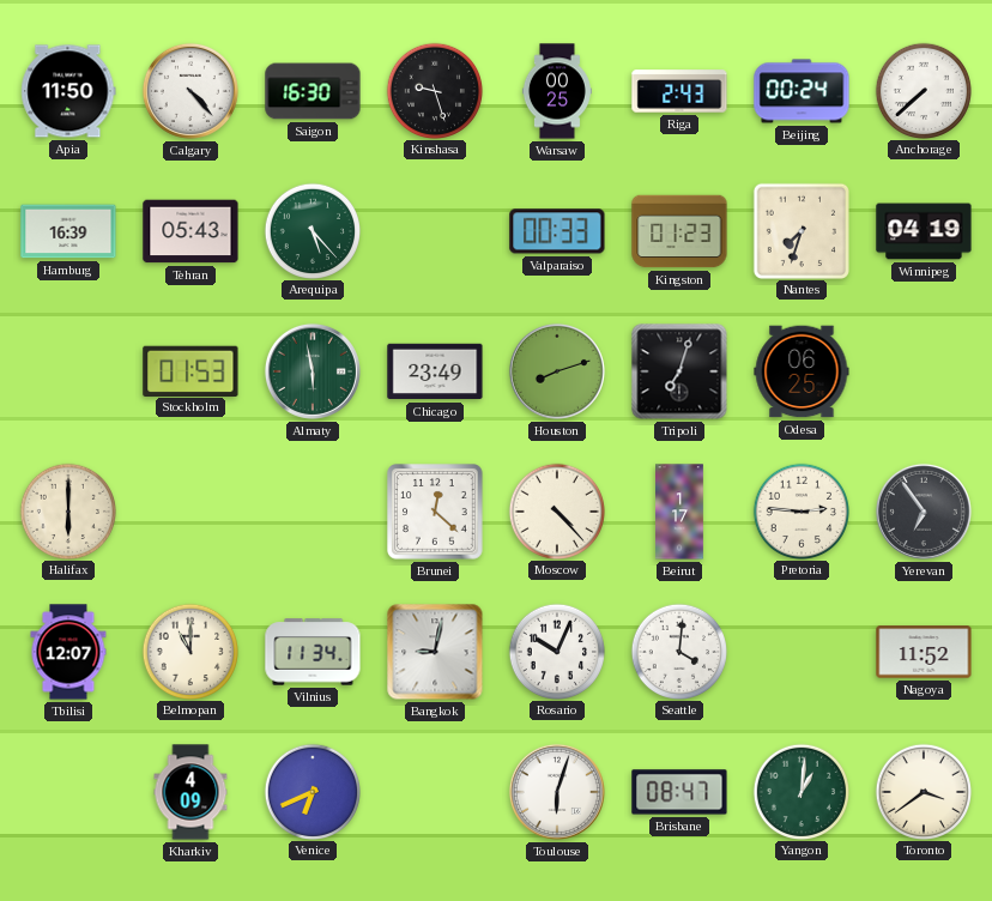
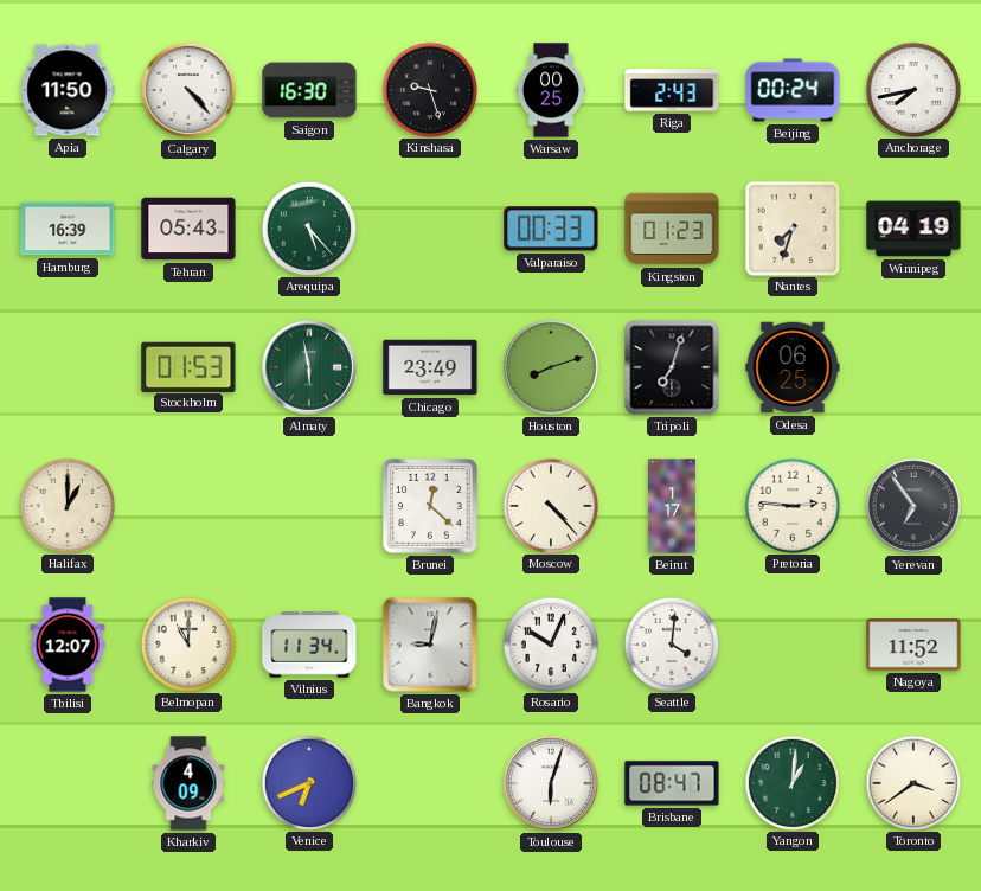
Anchorage: 7:38 -> 7:43 (913, 89)
Halifax: 6:00 -> 1:00 (68, 505)
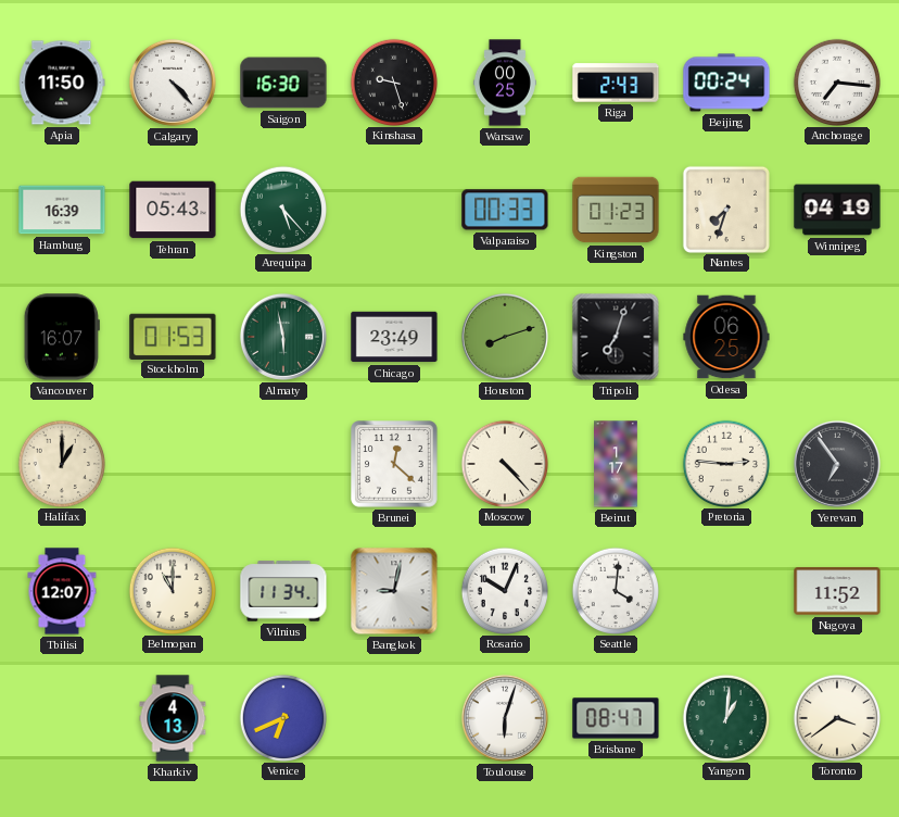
Anchorage: 7:43 -> 7:16 (837, 81)
Vancouver: none -> 16:07 (62, 337)
Kharkiv: 4:09 -> 4:13 (173, 718)
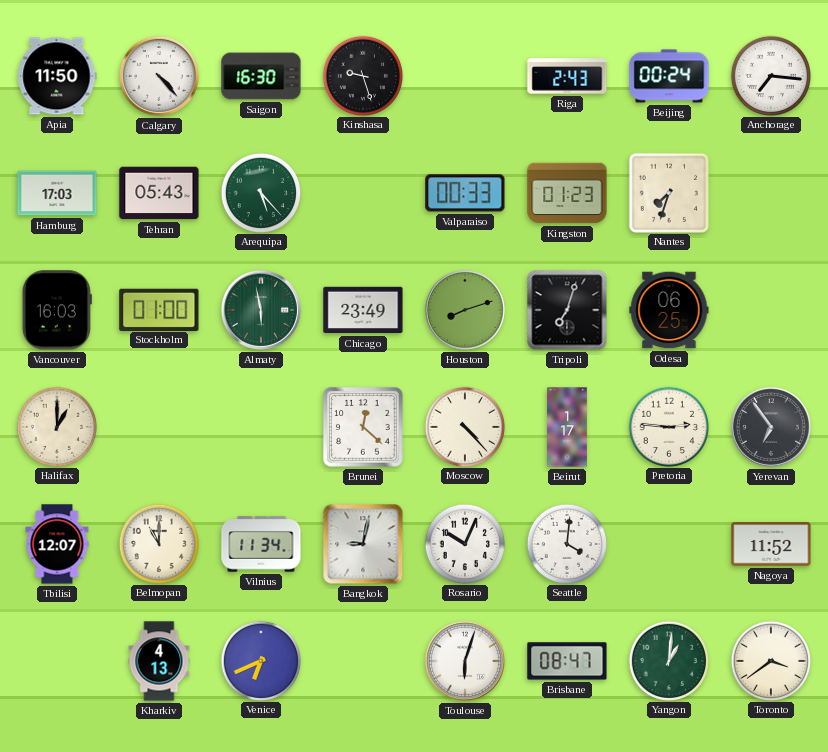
Warsaw: 00:25 -> none (505, 83)
Hamburg: 16:39 -> 17:03 (57, 193)
Winnipeg: 04:19 -> none (837, 210)
Vancouver: 16:07 -> 16:03 (57, 310)
Stockholm: 01:53 -> 01:00 (159, 309)
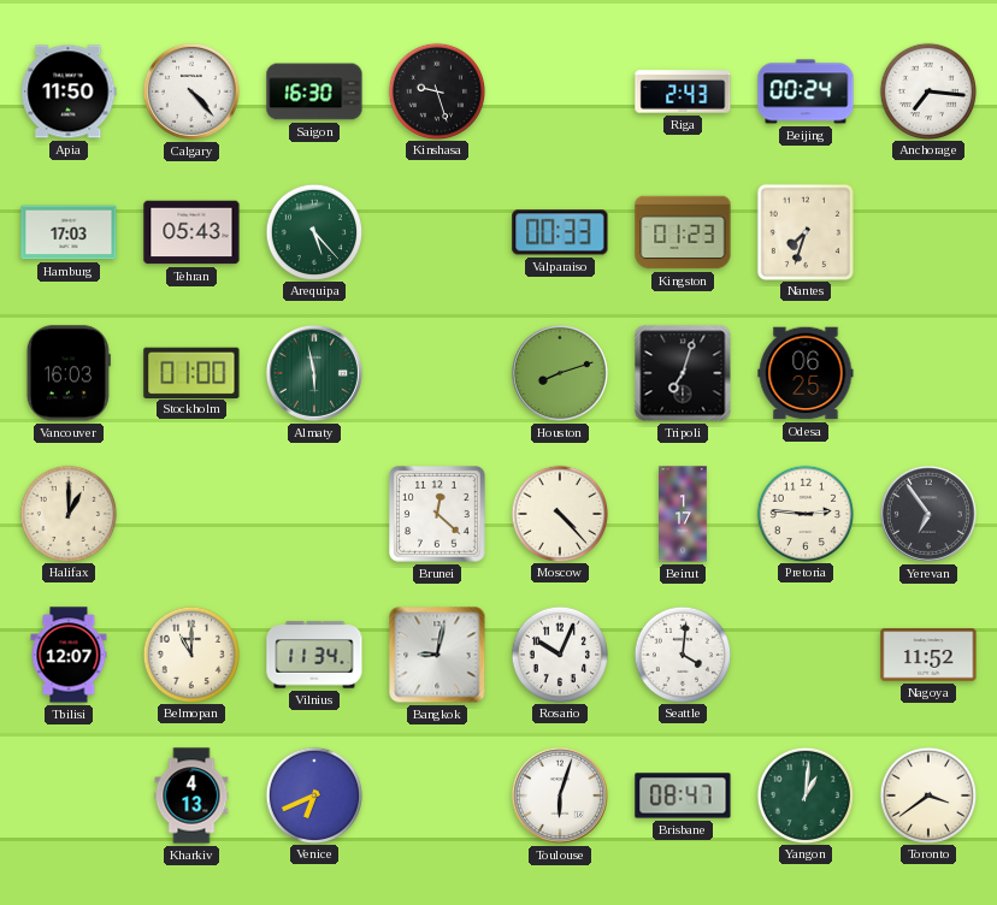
Chicago: 23:49 -> none (363, 310)
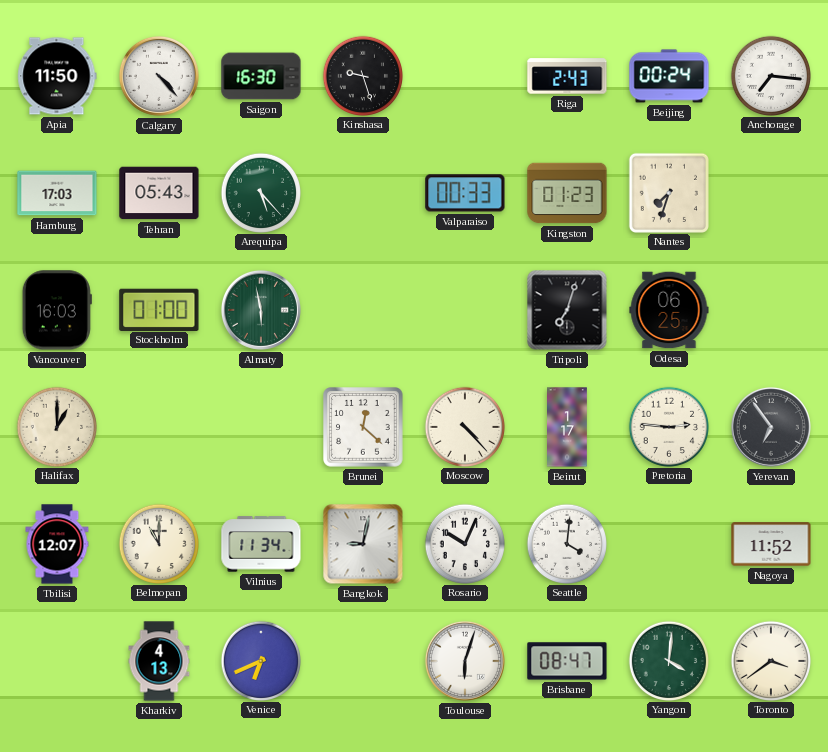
Houston: 8:12 -> none (560, 373)
Yangon: 1:01 -> 4:01 (669, 660)
